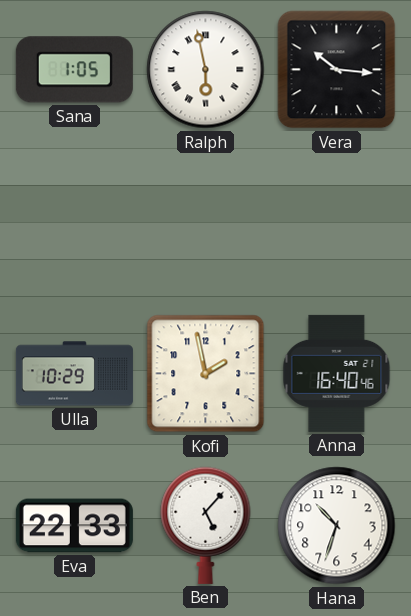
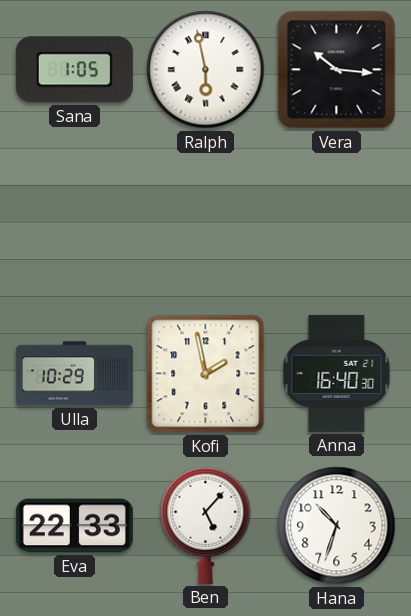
Anna: 16:40:46 -> 16:40:30 (337, 373)
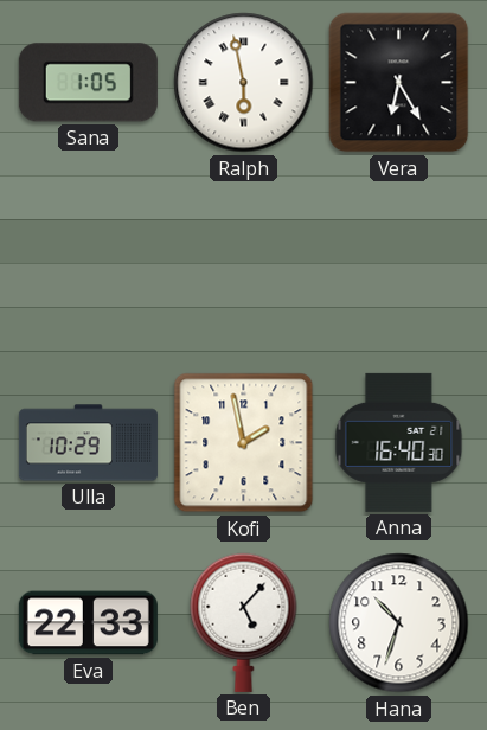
Vera: 10:16 -> 6:25 (399, 83)
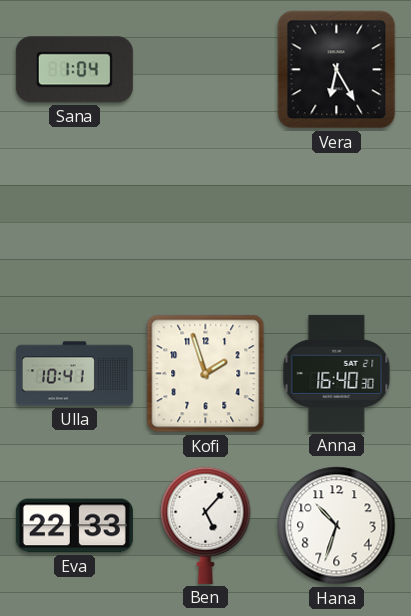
Sana: 1:05 -> 1:04 (74, 70)
Ralph: 5:58 -> none (244, 83)
Ulla: 10:29 -> 10:41 (74, 374)
Kofi: 1:58 -> 1:57 (206, 374)
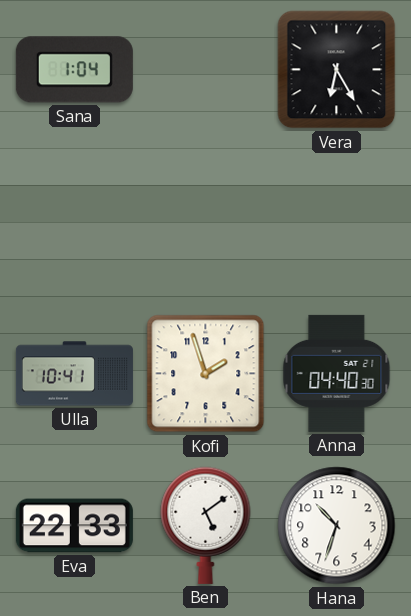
Anna: 16:40 -> 04:40 (337, 373)
Ben: 5:07 -> 5:09 (206, 525)
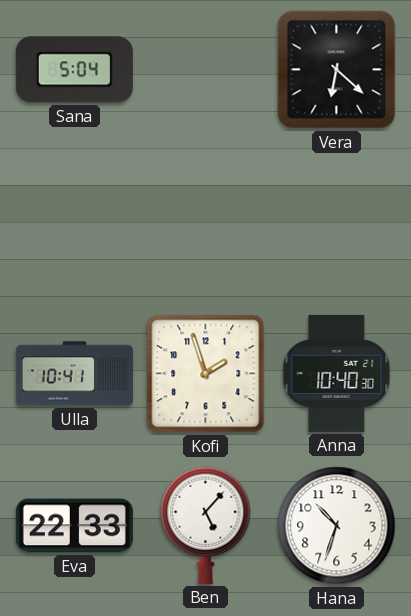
Sana: 1:04 -> 5:04 (74, 70)
Vera: 6:25 -> 6:22 (337, 70)
Anna: 04:40 -> 10:40 (337, 373)
Ben: 5:09 -> 5:07 (206, 525)
